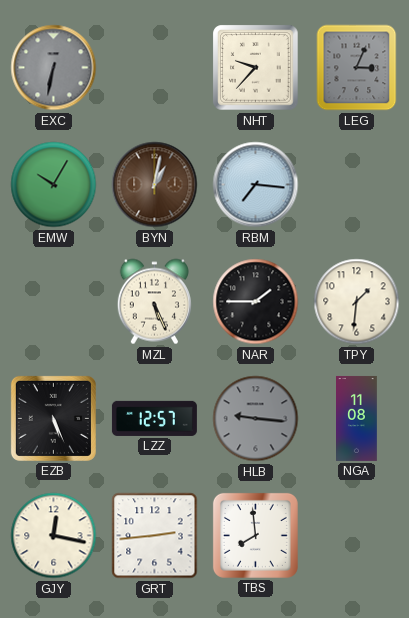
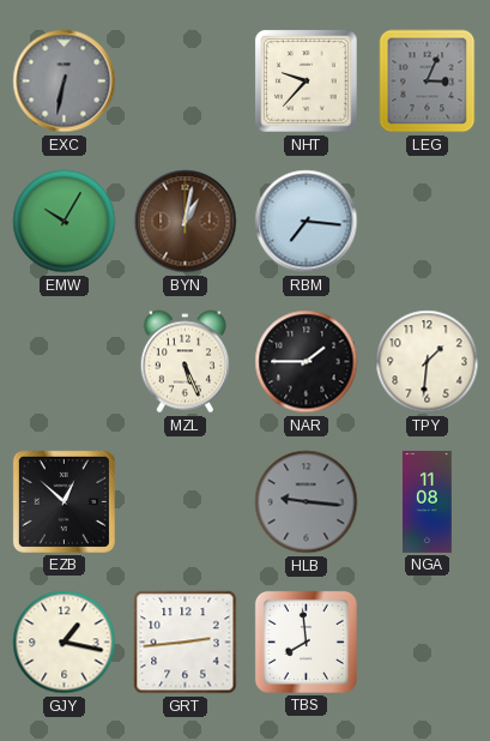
EZB: 5:26 -> 12:52 (63, 501)
LZZ: 12:57 -> none (154, 418)
GJY: 12:17 -> 1:17 (65, 643)
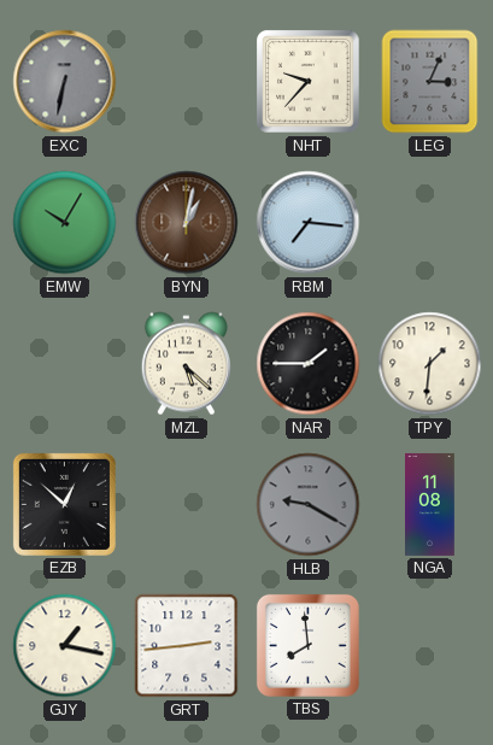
MZL: 5:26 -> 5:22 (186, 364)
HLB: 9:16 -> 9:20 (309, 505)
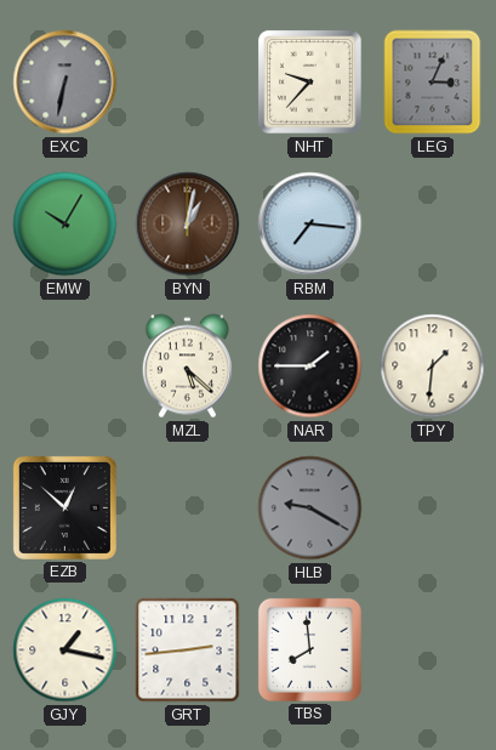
NGA: 11:08 -> none (430, 504)
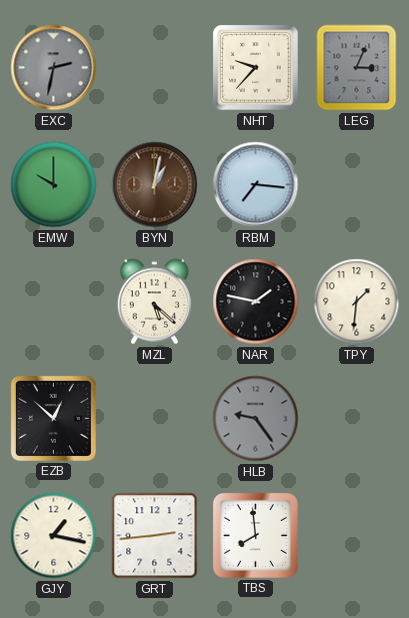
EXC: 6:32 -> 2:32 (54, 68)
EMW: 10:05 -> 10:00 (54, 185)
NAR: 1:45 -> 1:47 (256, 302)
HLB: 9:20 -> 9:24 (256, 419)
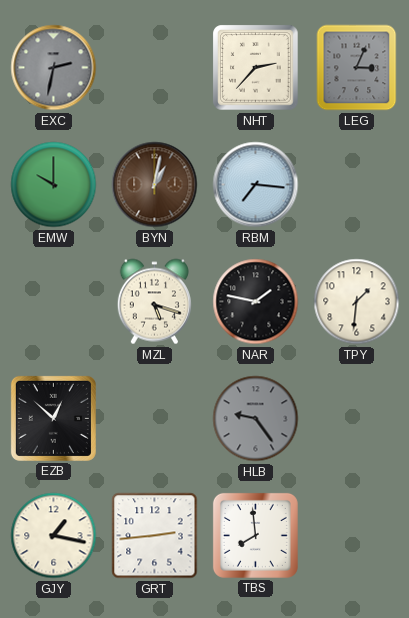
NHT: 9:37 -> 2:37 (256, 68)
MZL: 5:22 -> 5:18 (154, 302)
